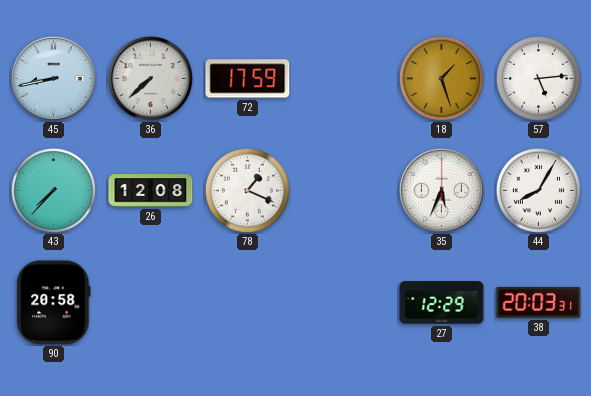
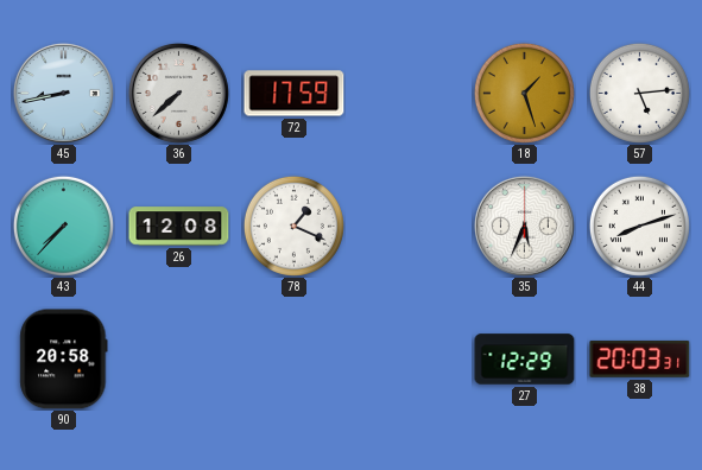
44: 8:05 -> 8:12 (639, 226)
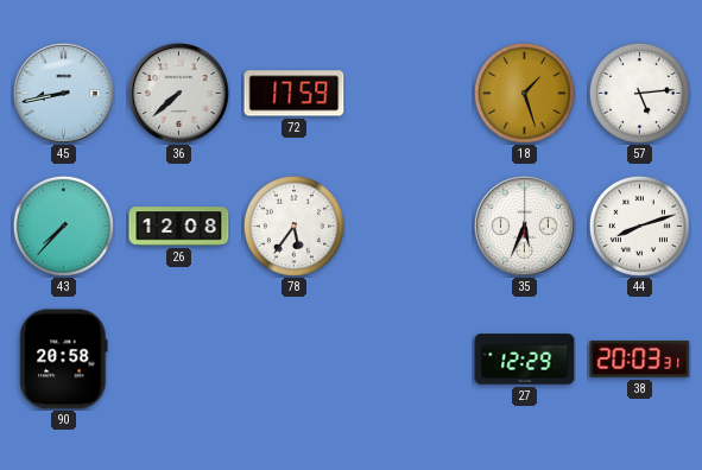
78: 1:19 -> 5:36 (293, 226)
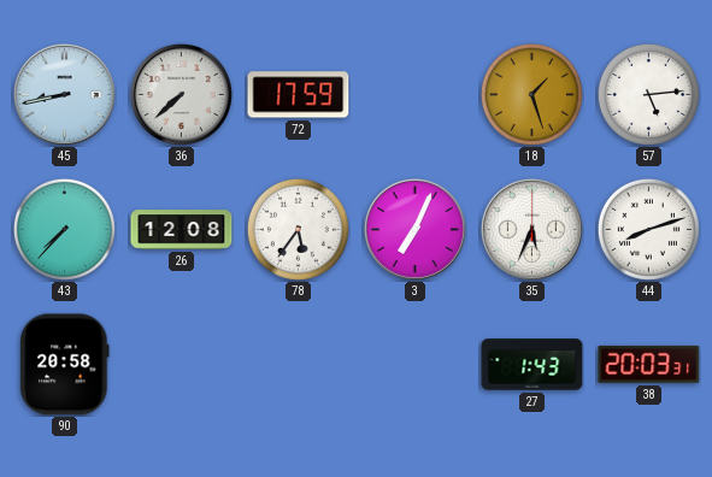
3: none -> 7:04 (414, 229)
27: 12:29 -> 1:43 (532, 365)
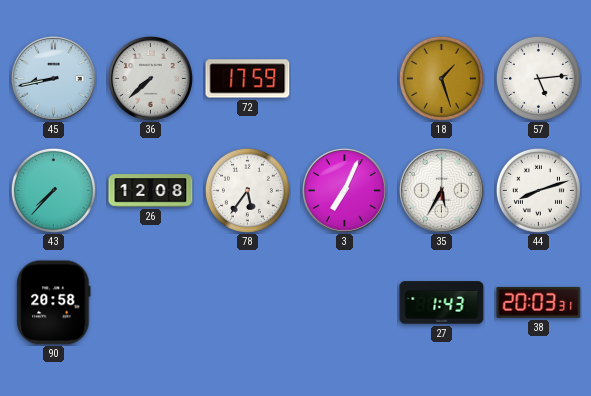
35: 5:34 -> 5:35 (441, 190)
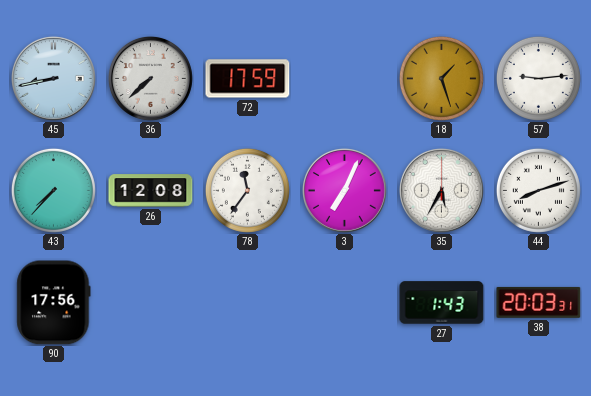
57: 5:14 -> 9:14 (538, 78)
78: 5:36 -> 11:36 (247, 190)
90: 20:58 -> 17:56 (54, 303)
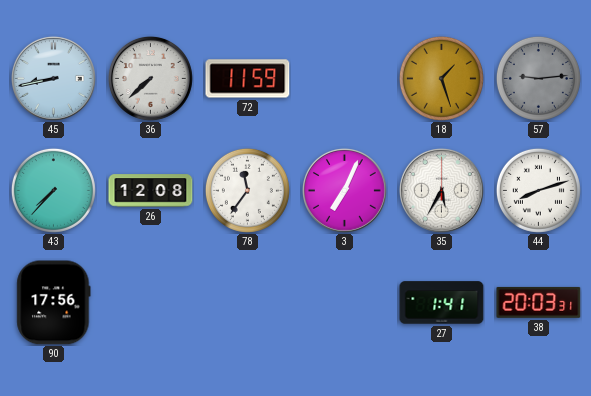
72: 17:59 -> 11:59 (248, 79)
57 dial: white -> grey (538, 78)
27: 1:43 -> 1:41 (442, 303)
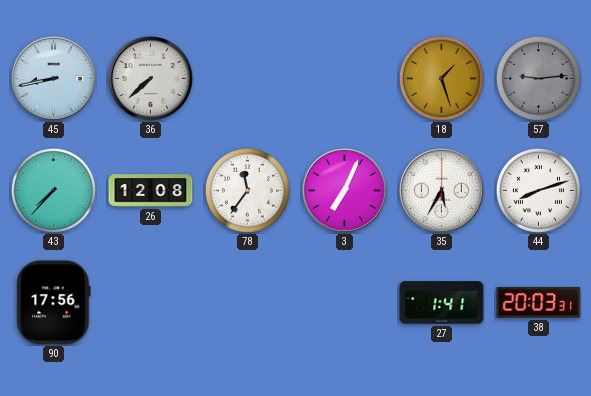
72: 11:59 -> none (248, 79)
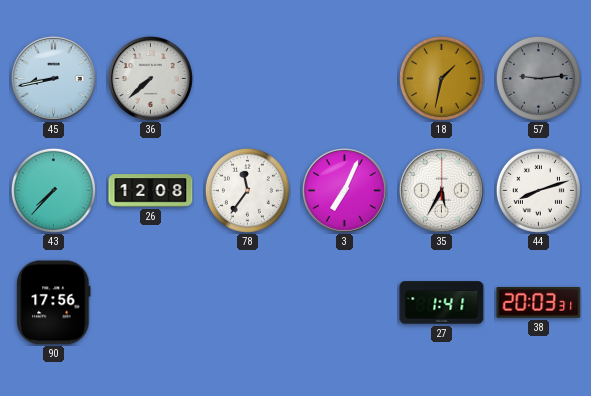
18: 1:27 -> 1:32 (441, 78)
